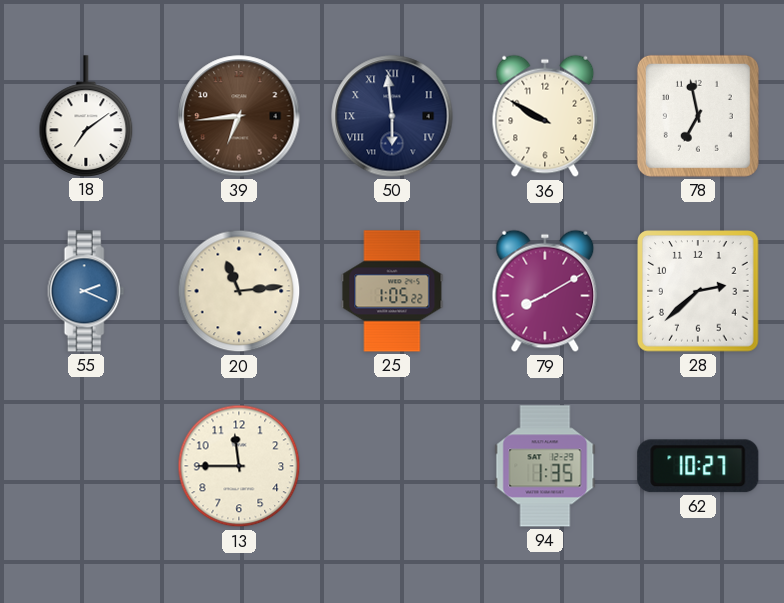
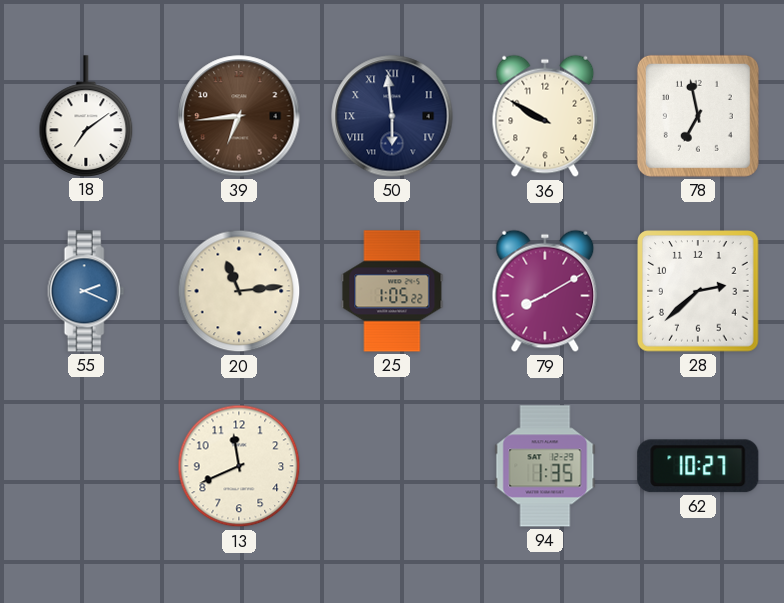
13: 11:45 -> 11:41 (239, 466)
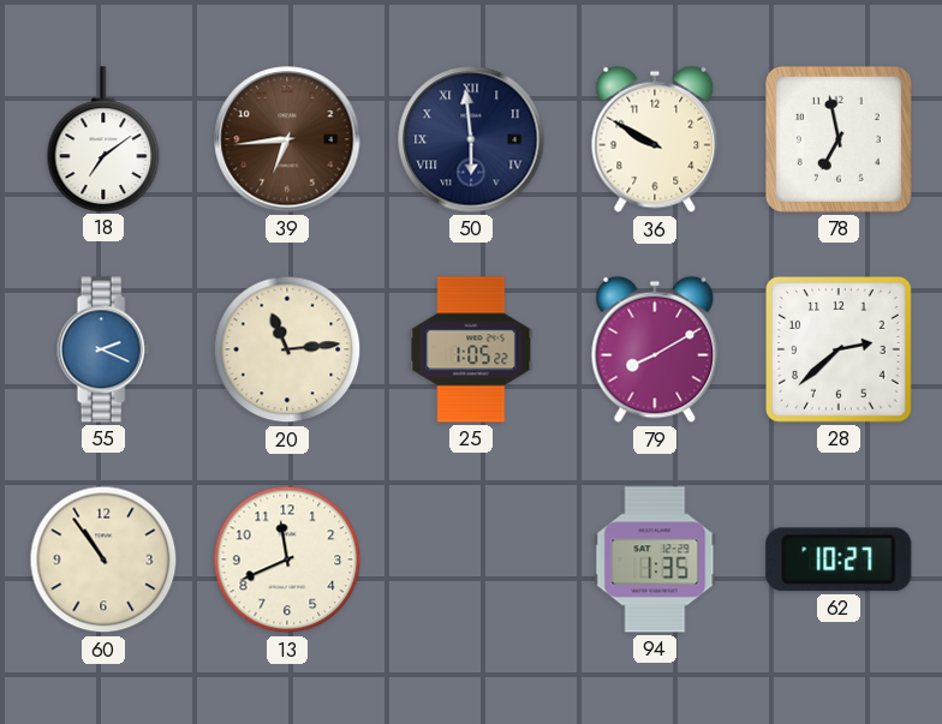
60: none -> 10:54 (103, 560)
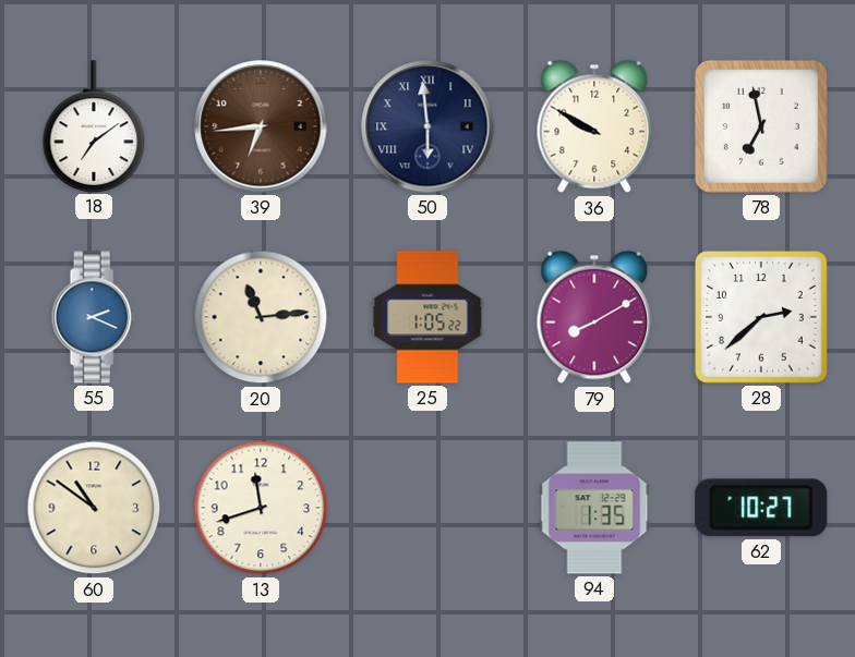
60: 10:54 -> 10:51 (94, 508)
13: 11:41 -> 11:42 (261, 508)
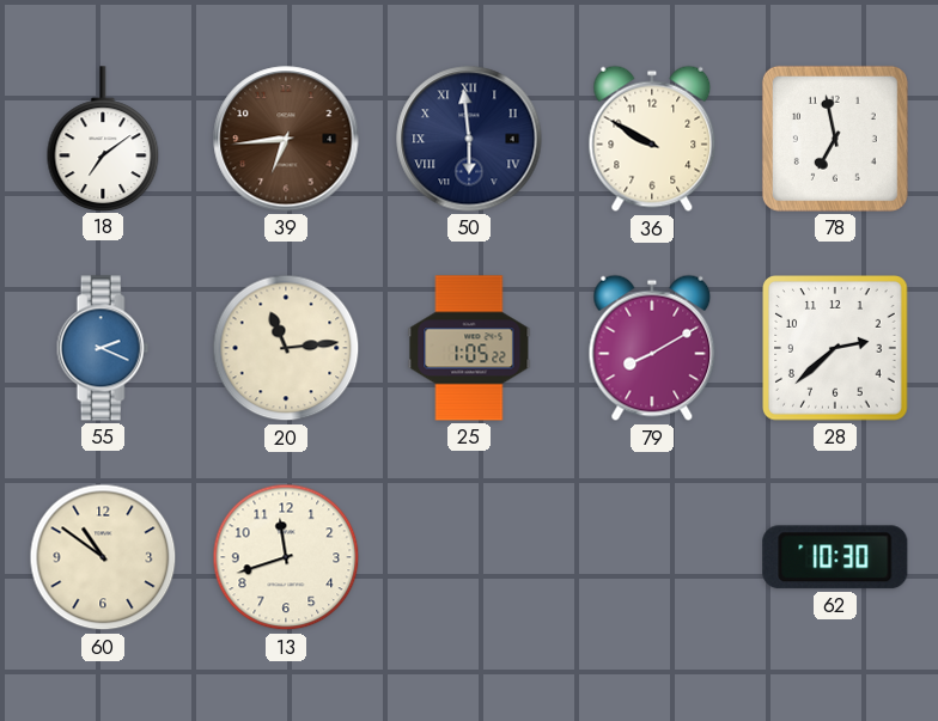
94: 1:35 -> none (594, 508)
62: 10:27 -> 10:30 (835, 557)
